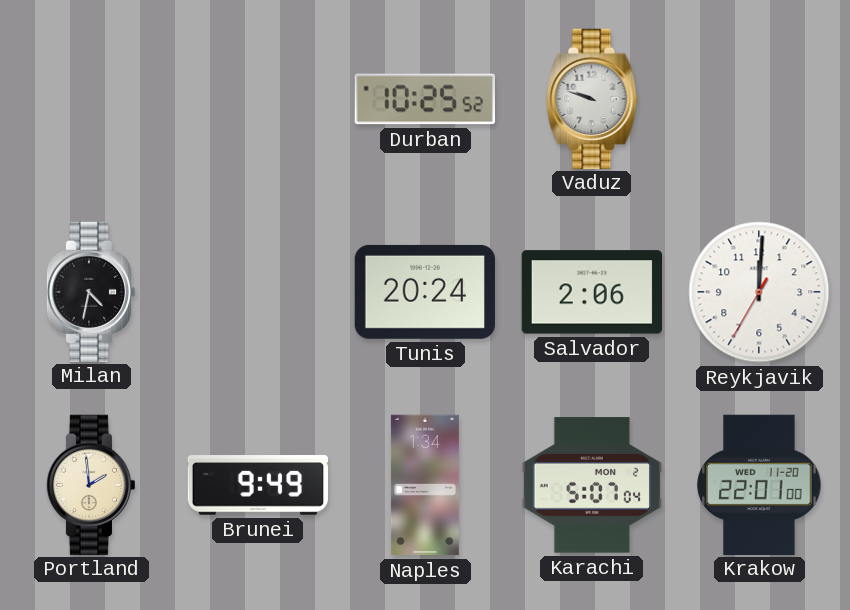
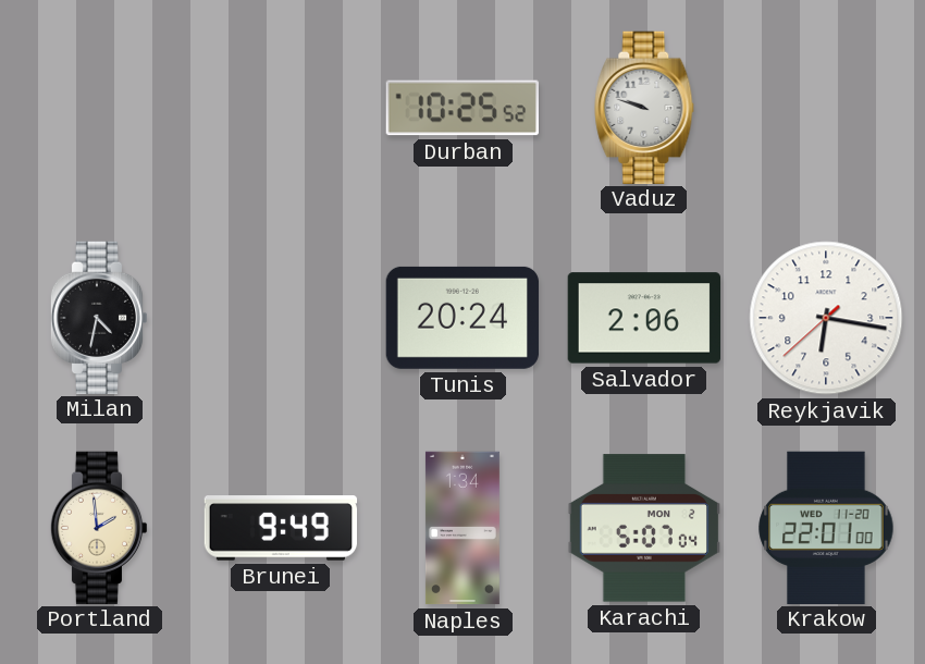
Reykjavik: 12:00 -> 6:16 (826, 318)
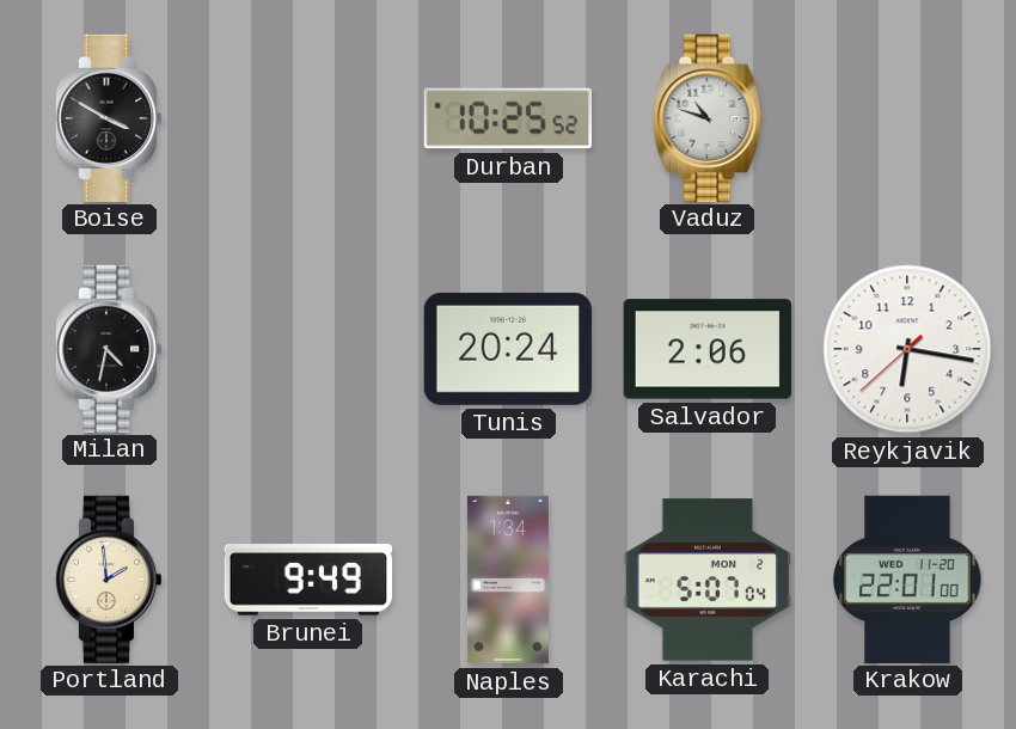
Boise: none -> 3:50 (109, 117)
Vaduz: 9:48 -> 10:48 (708, 117)
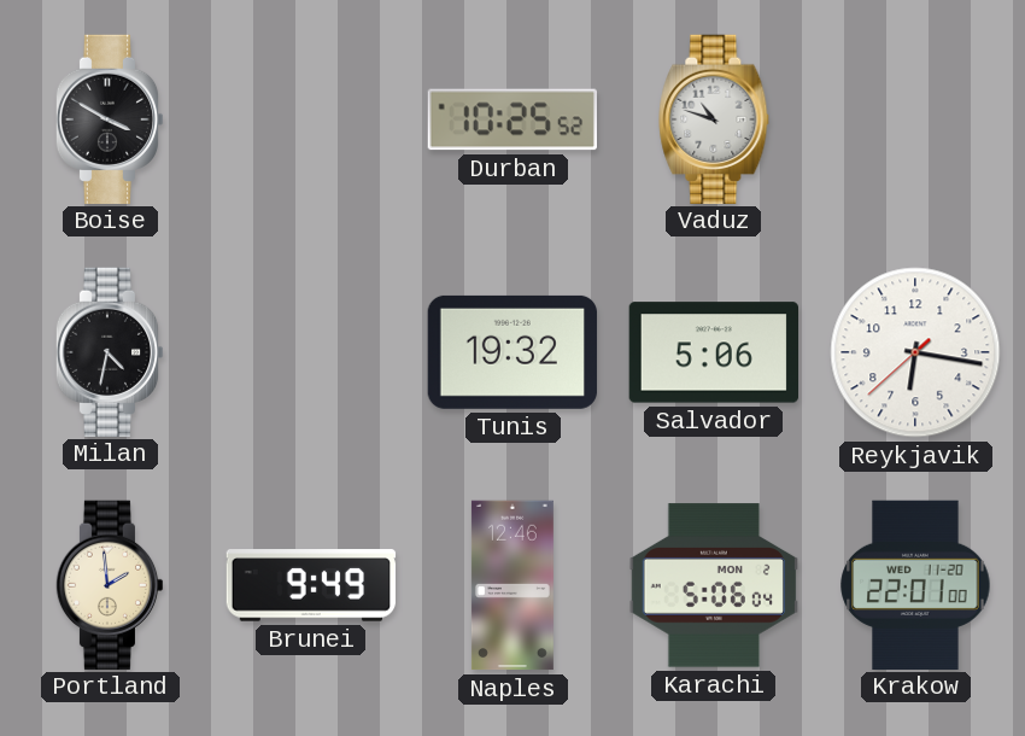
Tunis: 20:24 -> 19:32 (512, 352)
Salvador: 2:06 -> 5:06 (713, 352)
Naples: 1:34 -> 12:46 (512, 585)
Karachi: 5:07 -> 5:06 (713, 585)
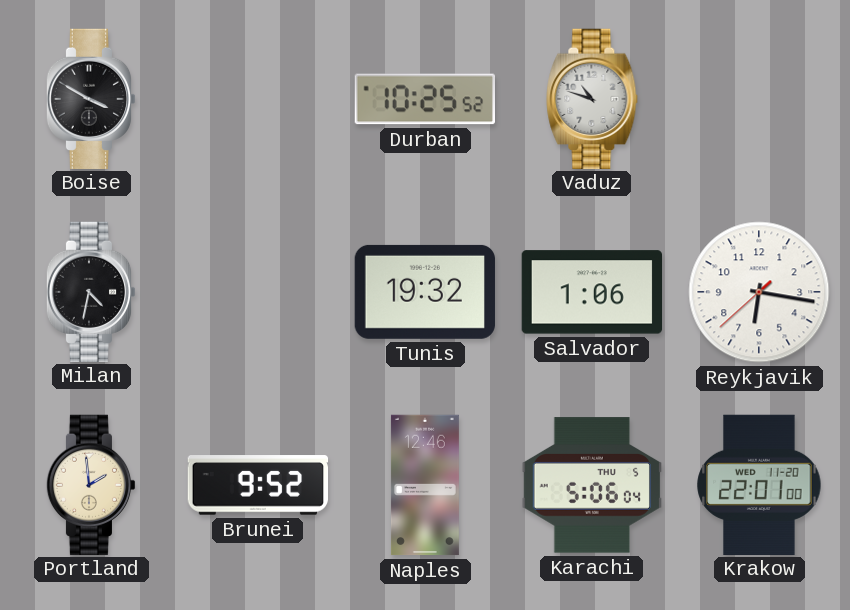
Salvador: 5:06 -> 1:06 (591, 292)
Brunei: 9:49 -> 9:52 (258, 485)
Karachi date: MON 2 -> THU 5 (591, 485)
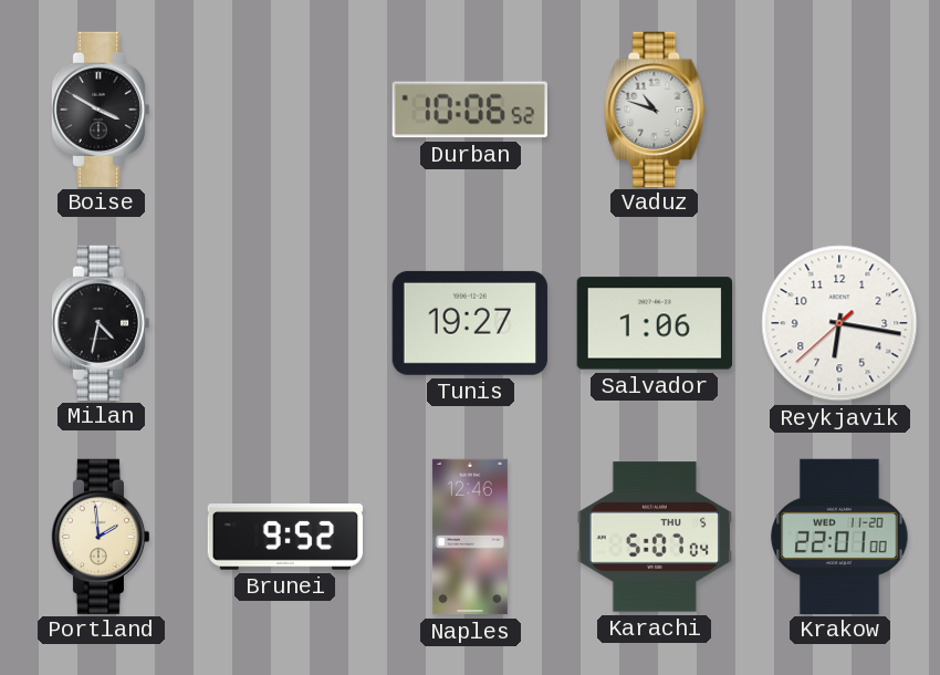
Durban: 10:25 -> 10:06 (469, 110)
Tunis: 19:32 -> 19:27 (470, 323)
Karachi: 5:06 -> 5:07 (654, 537)
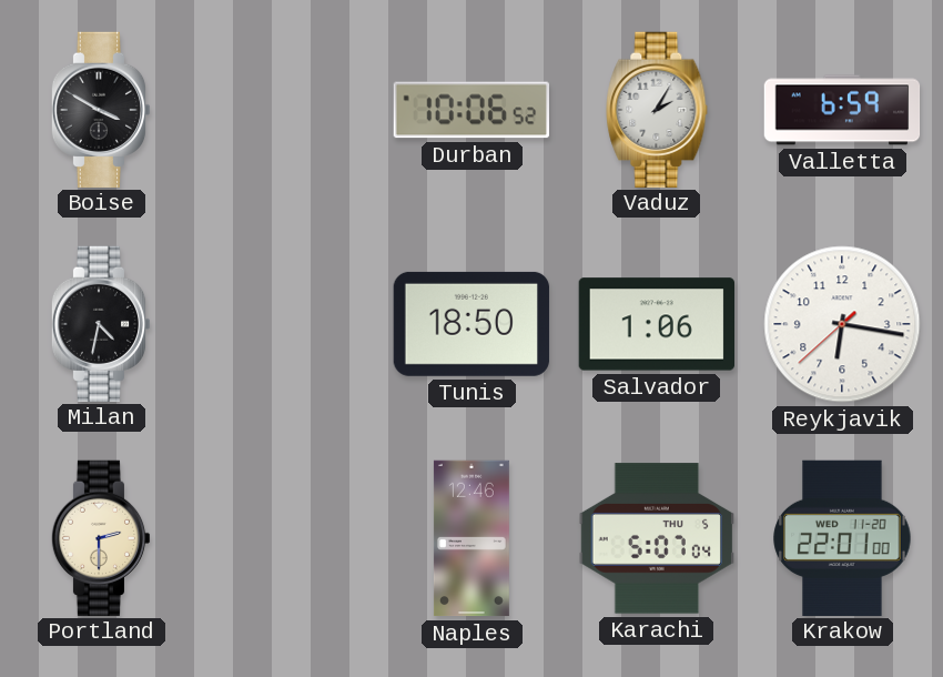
Vaduz: 10:48 -> 2:05 (657, 109)
Valletta: none -> 6:59 (842, 110)
Tunis: 19:27 -> 18:50 (471, 324)
Portland: 1:59 -> 2:30 (101, 537)
Brunei: 9:52 -> none (285, 537)
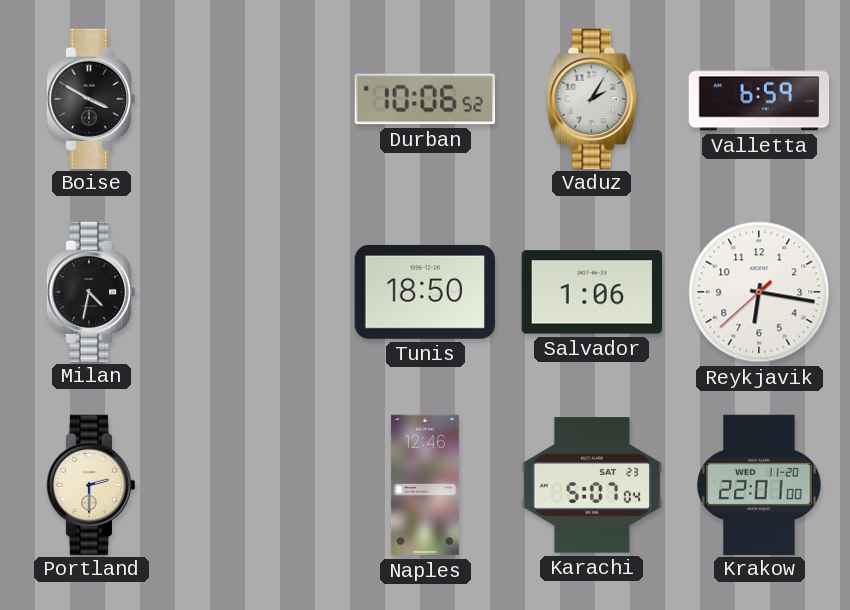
Karachi date: THU 5 -> SAT 23 (591, 485)
